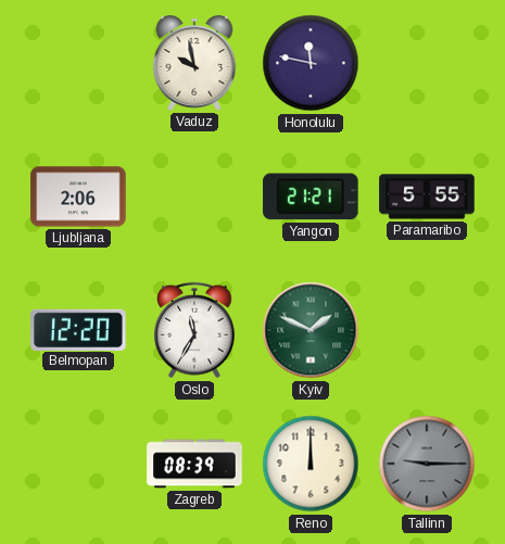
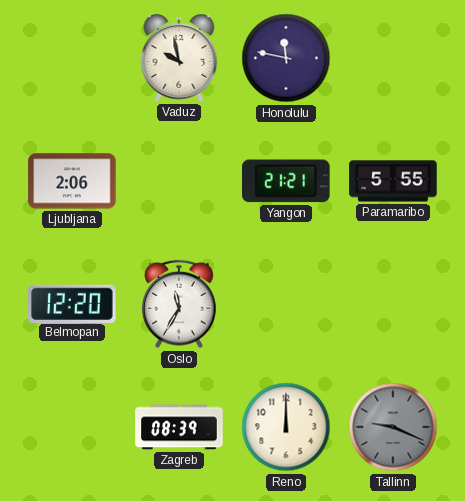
Kyiv: 1:49 -> none (311, 330)
Tallinn: 9:15 -> 9:19 (393, 427)
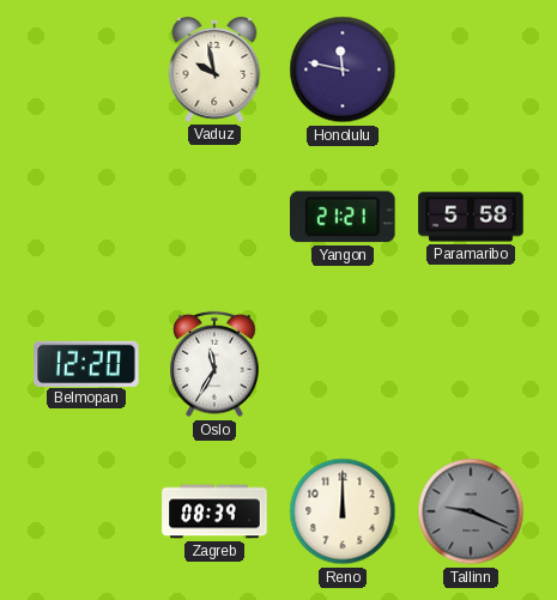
Ljubljana: 2:06 -> none (72, 181)
Paramaribo: 5:55 -> 5:58 (471, 217)
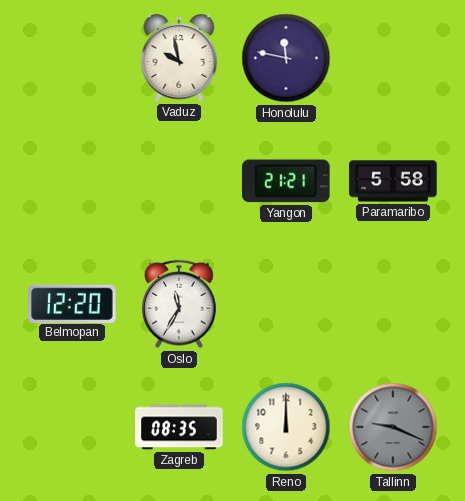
Zagreb: 08:39 -> 08:35 (179, 427)
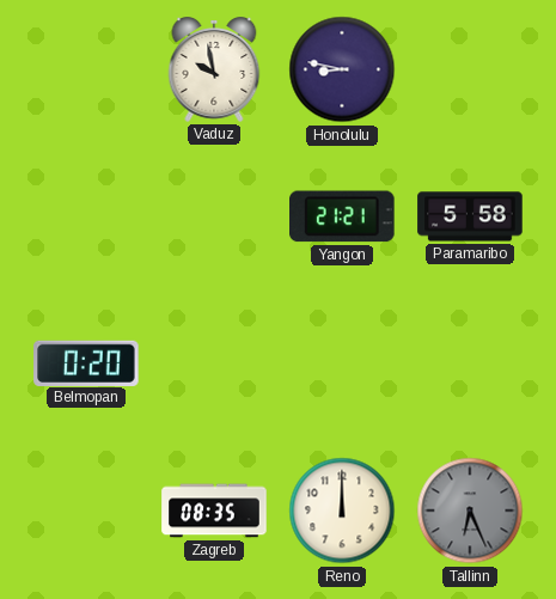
Honolulu: 11:47 -> 8:47 (342, 69)
Belmopan: 12:20 -> 0:20 (86, 362)
Oslo: 11:35 -> none (179, 304)
Tallinn: 9:19 -> 6:26 (470, 511)
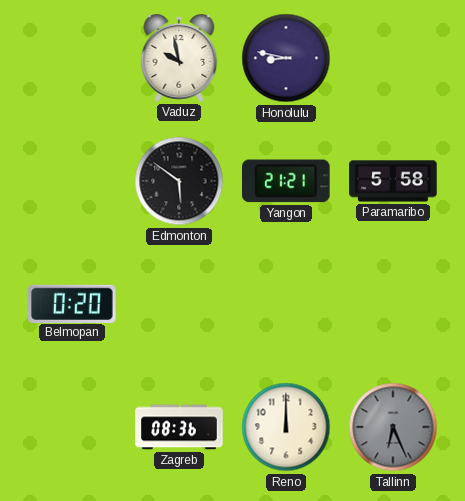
Edmonton: none -> 5:51 (179, 181)
Zagreb: 08:35 -> 08:36 (179, 427)
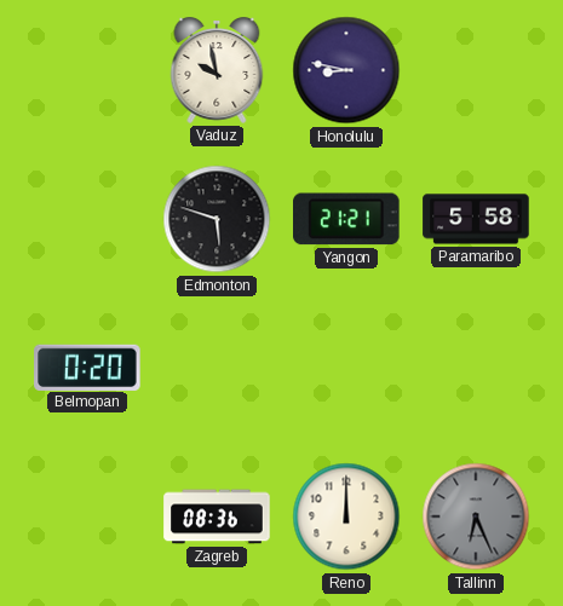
Edmonton: 5:51 -> 5:48 (217, 219)
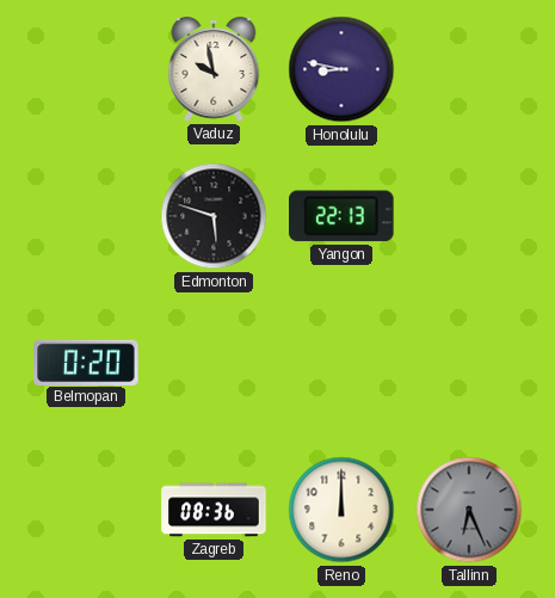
Yangon: 21:21 -> 22:13 (343, 216)
Paramaribo: 5:58 -> none (476, 219)
